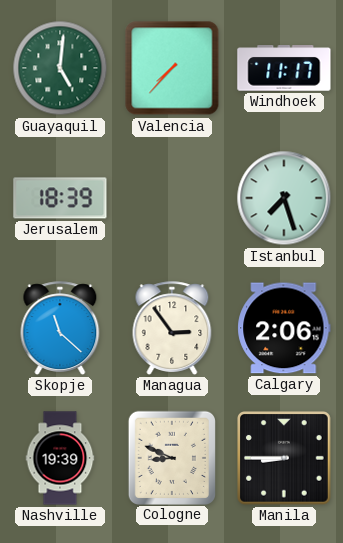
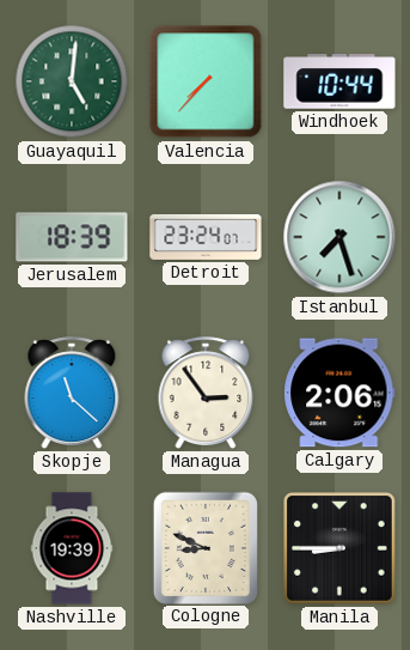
Windhoek: 11:17 -> 10:44 (339, 81)
Detroit: none -> 23:24 (206, 237)
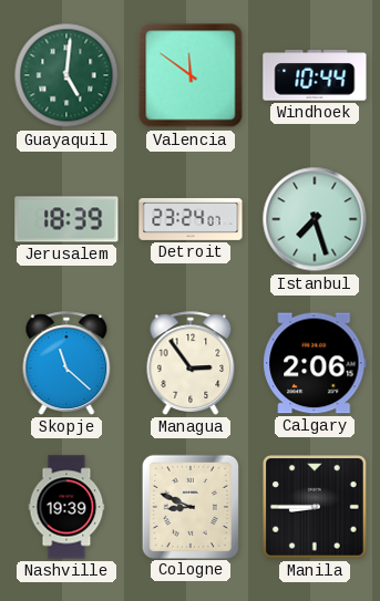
Valencia: 7:37 -> 11:51 (191, 75)
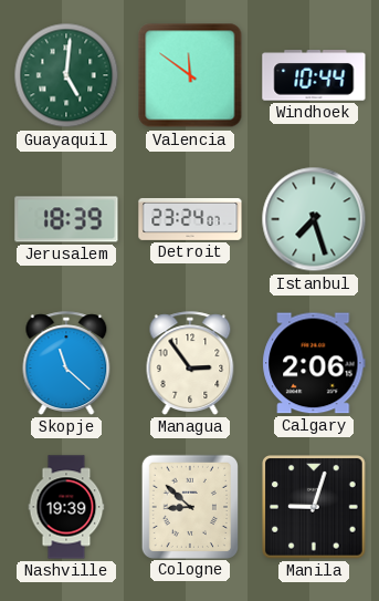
Cologne: 8:49 -> 8:52 (190, 506)
Manila: 8:45 -> 9:03 (315, 508)
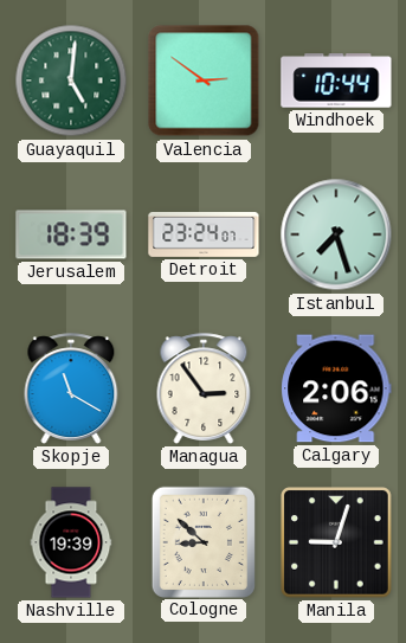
Valencia: 11:51 -> 2:51 (204, 81)
Skopje: 11:22 -> 11:20 (71, 388)
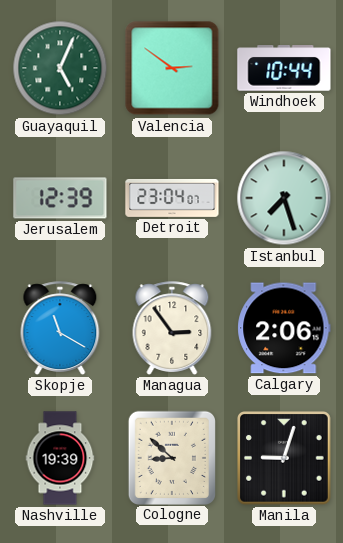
Guayaquil: 5:01 -> 5:04 (60, 68)
Jerusalem: 18:39 -> 12:39 (60, 198)
Detroit: 23:24 -> 23:04 (172, 198)
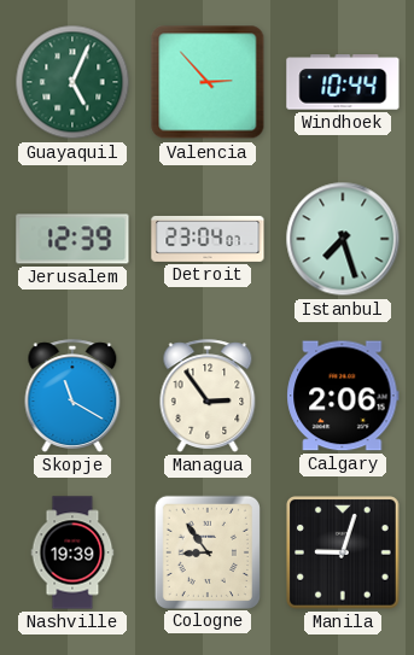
Valencia: 2:51 -> 2:53 (208, 82)
Cologne: 8:52 -> 8:54 (208, 551)
